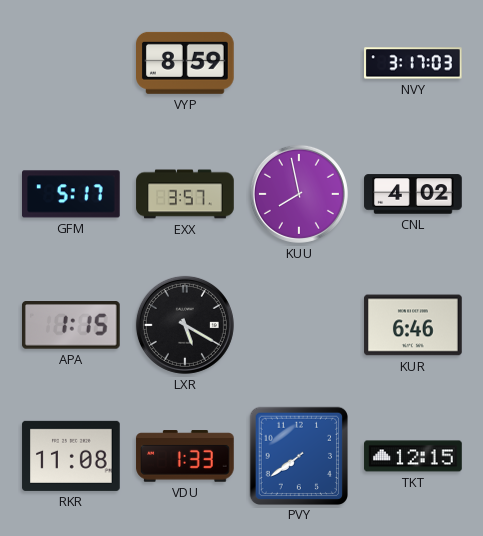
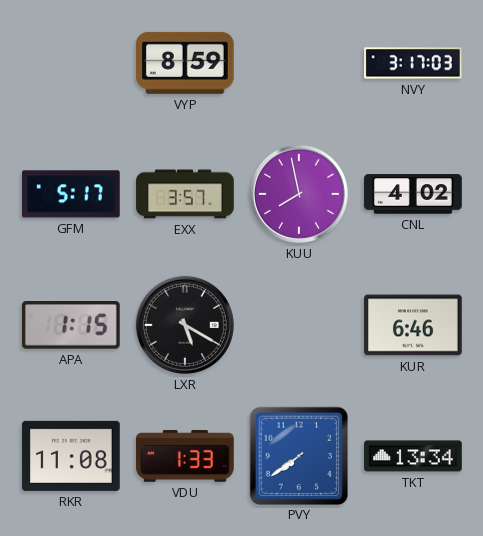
TKT: 12:15 -> 13:34 (413, 456)
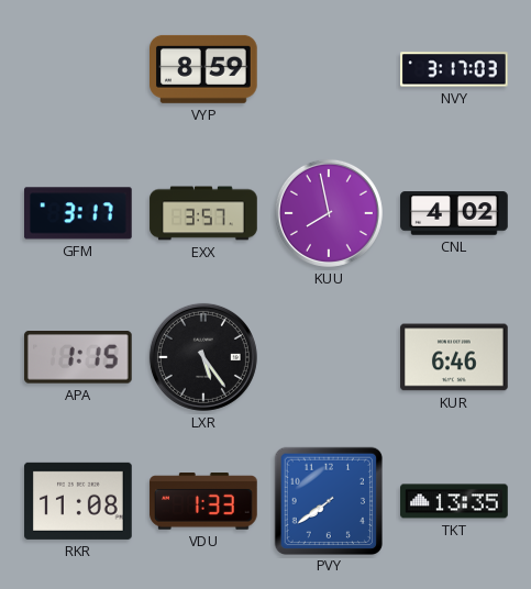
GFM: 5:17 -> 3:17 (79, 213)
LXR: 5:20 -> 5:24 (203, 357)
TKT: 13:34 -> 13:35 (454, 501)
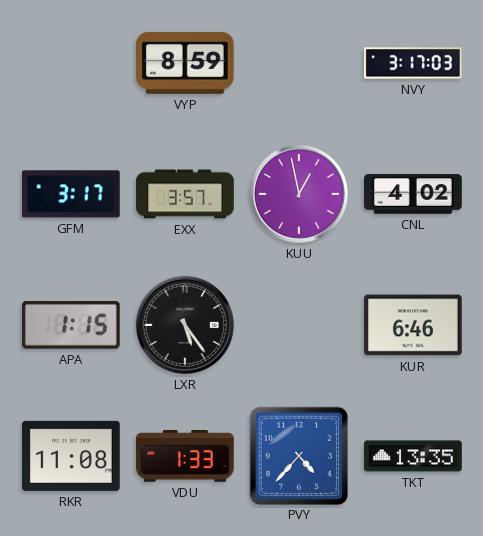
KUU: 7:58 -> 12:58 (299, 194)
PVY: 7:39 -> 4:37 (298, 455)
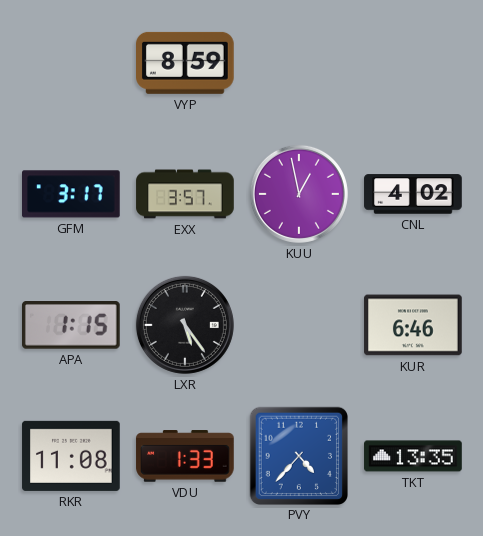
NVY: 3:17 -> none (414, 63)
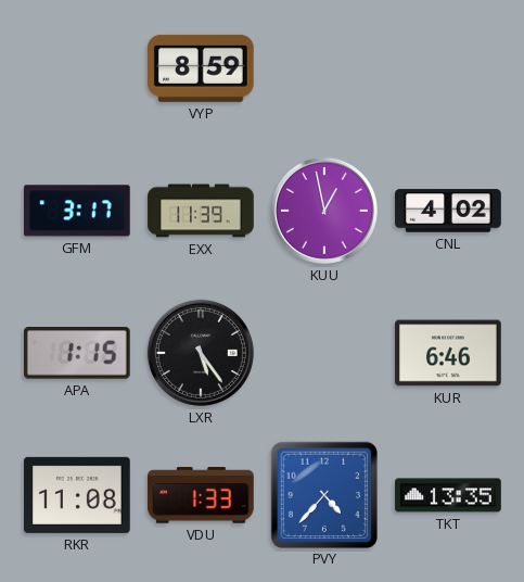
EXX: 3:57 -> 11:39 (201, 211)
